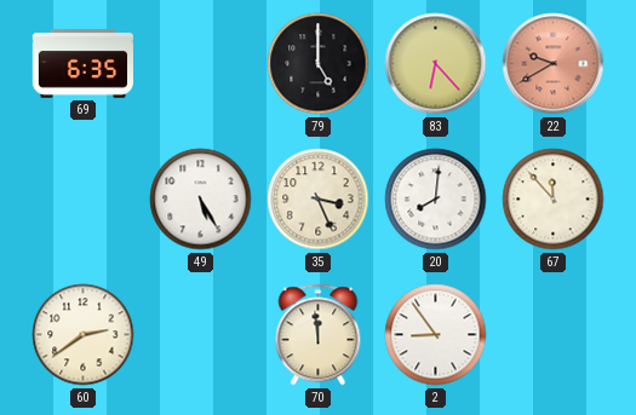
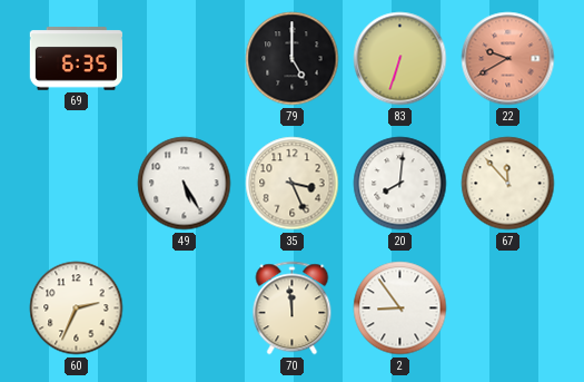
83: 6:23 -> 6:33 (400, 59)
60: 2:39 -> 2:34 (77, 308)
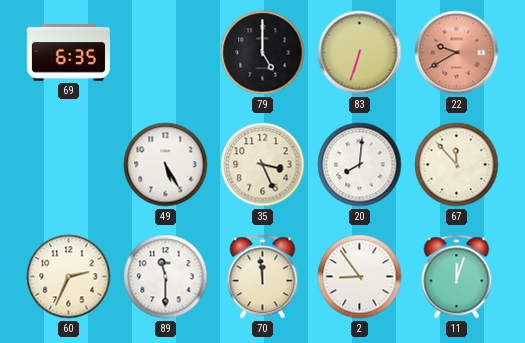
89: none -> 11:30 (166, 277)
11: none -> 12:03 (457, 277)
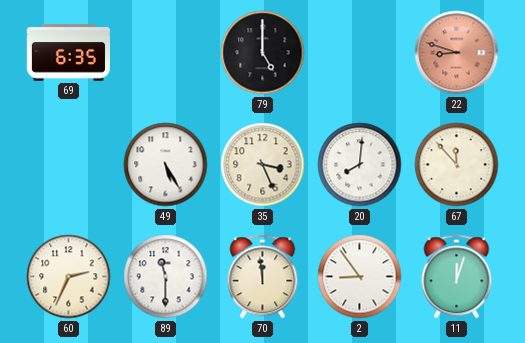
83: 6:33 -> none (360, 53)
22: 9:40 -> 8:48 (457, 53)
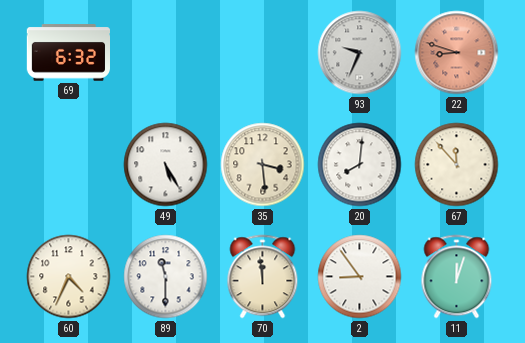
69: 6:35 -> 6:32 (68, 53)
79: 5:00 -> none (263, 53)
93: none -> 9:34 (360, 53)
35: 3:26 -> 3:29 (263, 165)
60: 2:34 -> 4:34 (69, 277)
